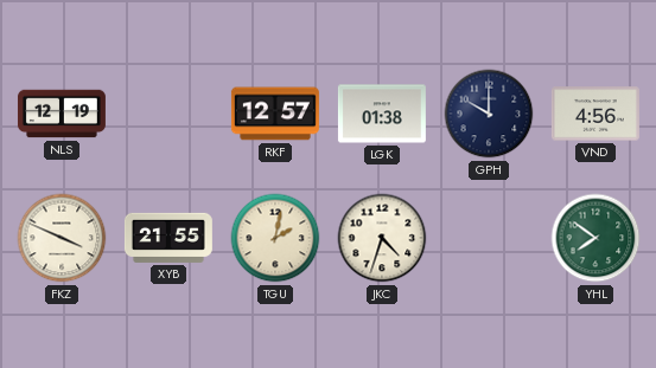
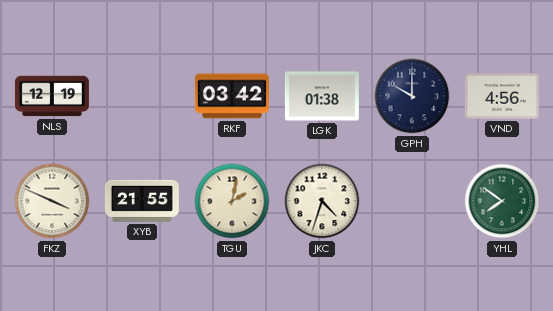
RKF: 12:57 -> 03:42 (232, 96)
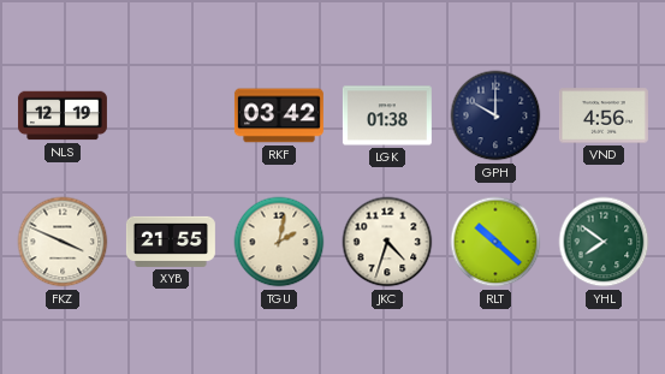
RLT: none -> 10:22 (495, 242)
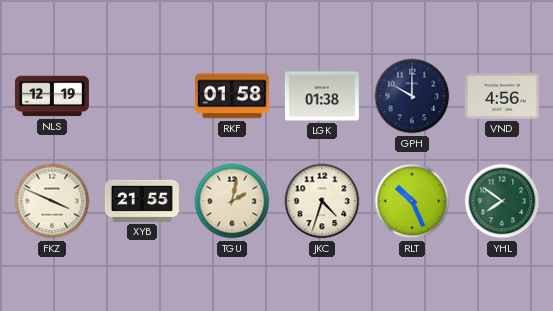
RKF: 03:42 -> 01:58 (232, 96)
RLT: 10:22 -> 10:26 (412, 201)
